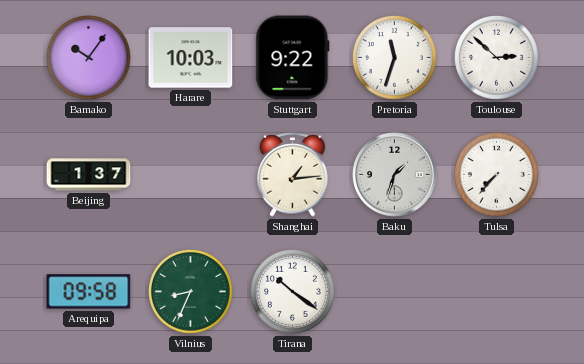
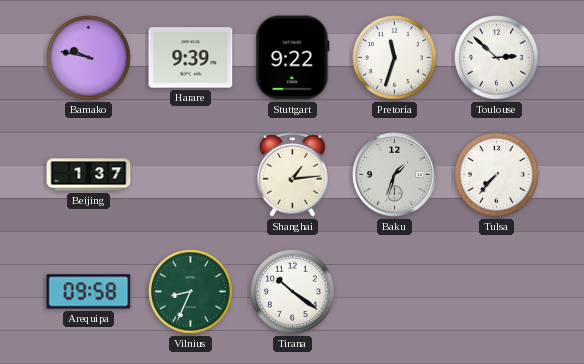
Bamako: 10:06 -> 9:47 (89, 58)
Harare: 10:03 -> 9:39 (191, 58)
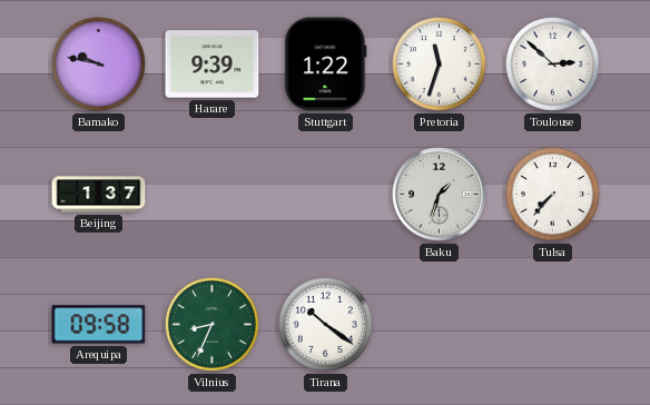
Stuttgart: 9:22 -> 1:22 (326, 65)
Shanghai: 1:14 -> none (293, 175)
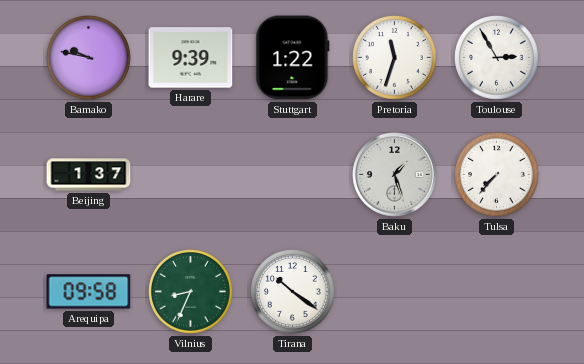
Toulouse: 2:52 -> 2:55 (497, 58)
Baku: 1:33 -> 1:27 (395, 175)
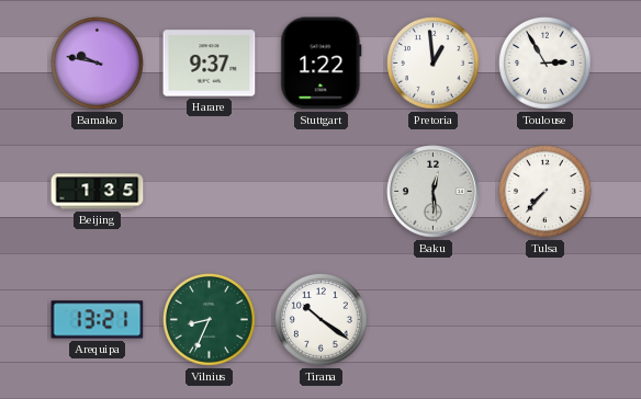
Harare: 9:39 -> 9:37 (210, 64)
Pretoria: 11:33 -> 12:59 (434, 64)
Beijing: 1:37 -> 1:35 (98, 192)
Baku: 1:27 -> 12:29 (434, 192)
Arequipa: 09:58 -> 13:21 (98, 320)
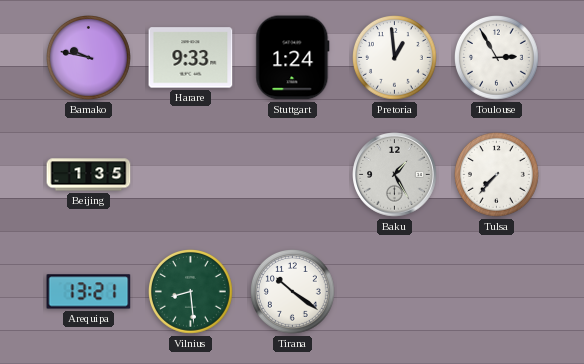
Harare: 9:37 -> 9:33 (191, 58)
Stuttgart: 1:22 -> 1:24 (293, 58)
Baku: 12:29 -> 1:25 (395, 175)
Vilnius: 8:34 -> 8:29 (191, 292)
